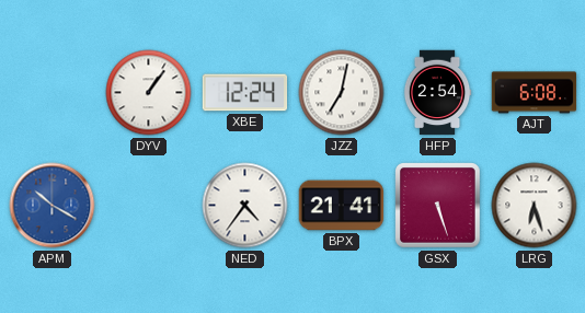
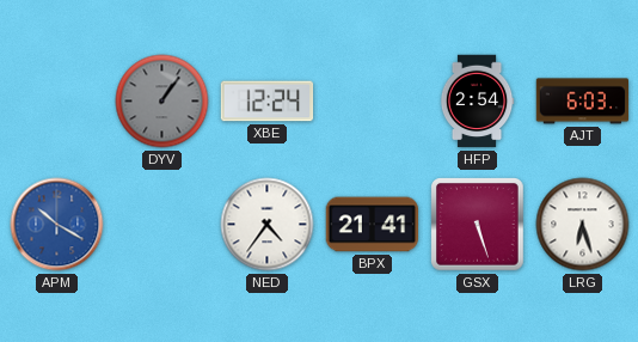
DYV dial: white -> grey (162, 102)
JZZ: 7:02 -> none (342, 93)
AJT: 6:08 -> 6:03 (583, 102)
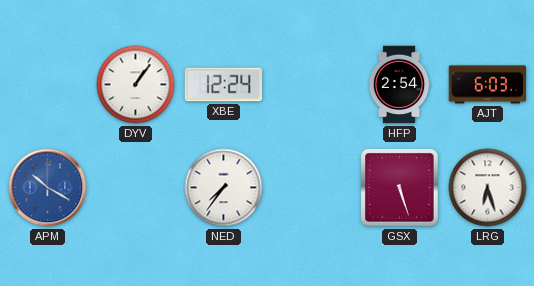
DYV dial: grey -> white (136, 85)
NED: 4:36 -> 7:36 (224, 188)
BPX: 21:41 -> none (373, 225)
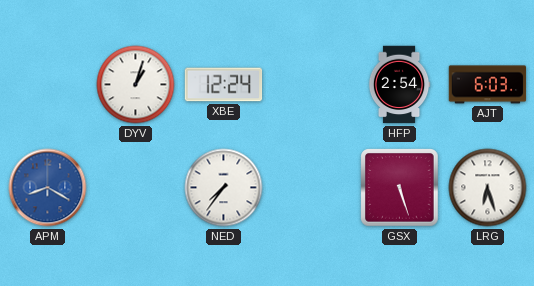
DYV: 1:06 -> 1:03 (136, 85)
APM: 10:20 -> 8:20 (48, 188)
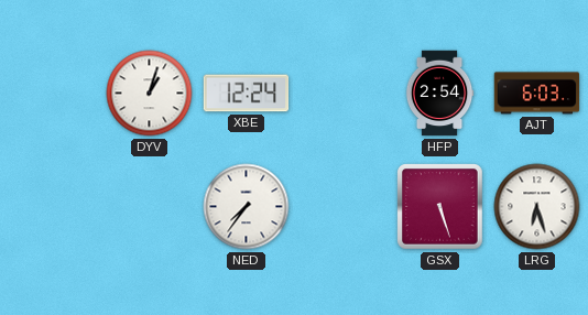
APM: 8:20 -> none (48, 188)
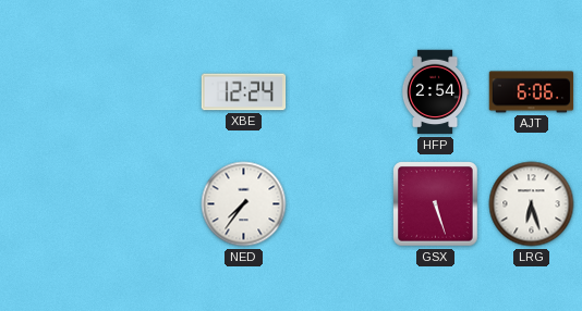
DYV: 1:03 -> none (150, 94)
AJT: 6:03 -> 6:06 (532, 92)
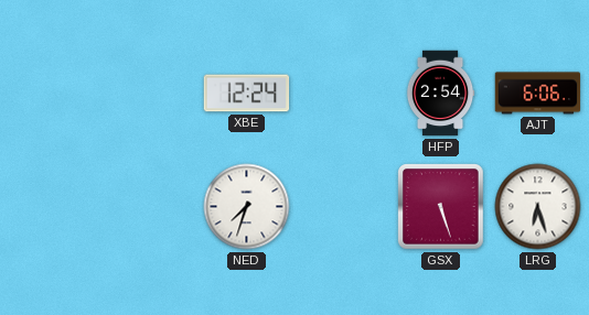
NED: 7:36 -> 7:33 (247, 207)
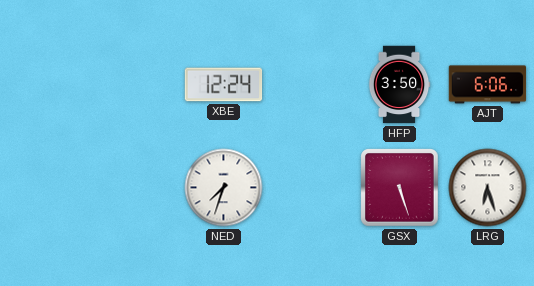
HFP: 2:54 -> 3:50 (399, 85)
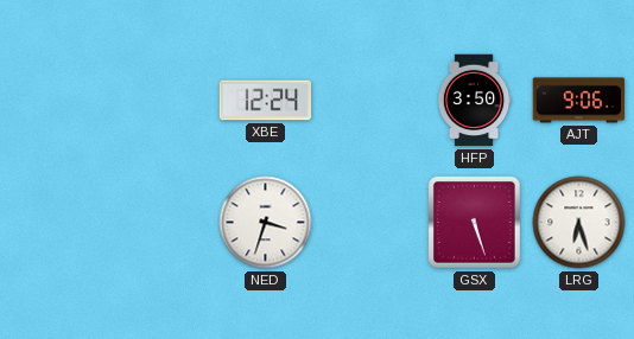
AJT: 6:06 -> 9:06 (579, 101)
NED: 7:33 -> 3:33 (266, 223)
